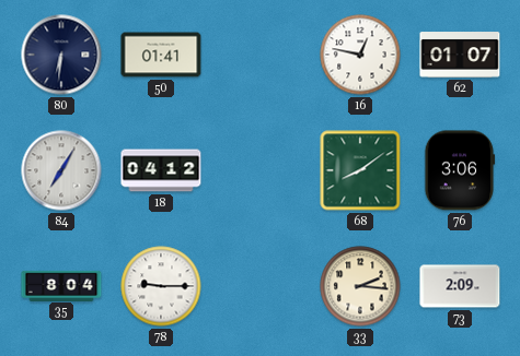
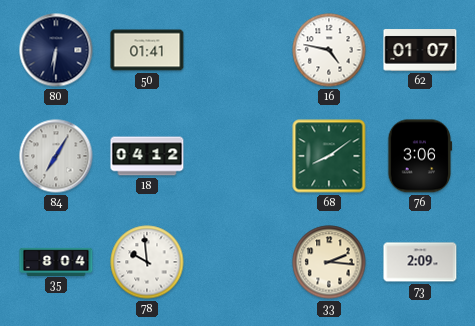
16: 12:47 -> 4:47 (329, 50)
78: 9:15 -> 9:59 (147, 262)
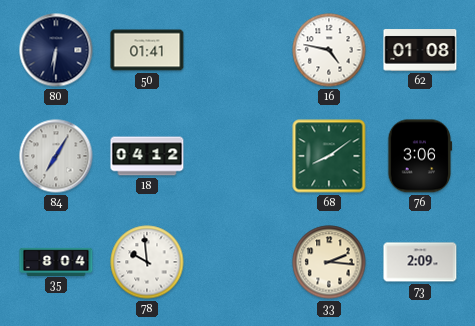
62: 01:07 -> 01:08 (420, 50)
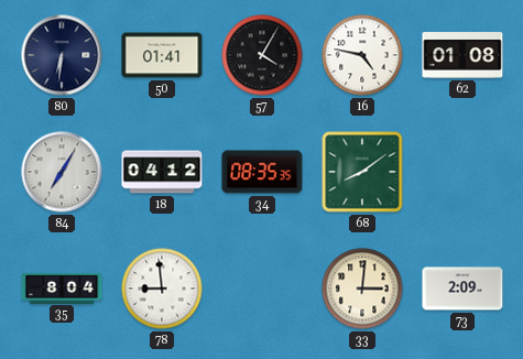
57: none -> 4:05 (262, 55)
34: none -> 08:35 (262, 172)
76: 3:06 -> none (420, 156)
78: 9:59 -> 8:59 (162, 289)
33: 2:16 -> 3:01 (362, 289)
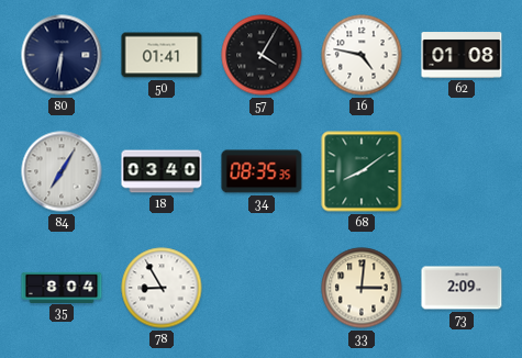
18: 04:12 -> 03:40 (162, 171)
78: 8:59 -> 8:55 (162, 288)
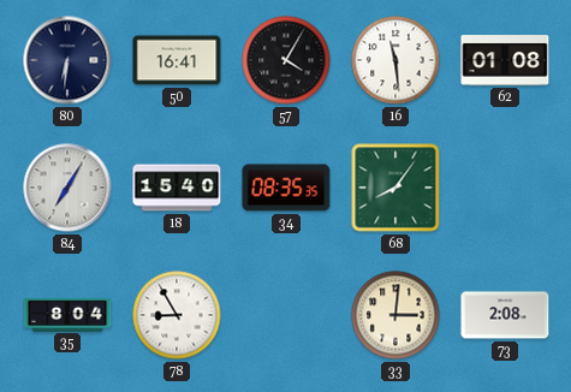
50: 01:41 -> 16:41 (177, 60)
16: 4:47 -> 11:29 (395, 60)
18: 03:40 -> 15:40 (177, 188)
68: 8:09 -> 8:06 (395, 188)
73: 2:09 -> 2:08 (505, 315)
